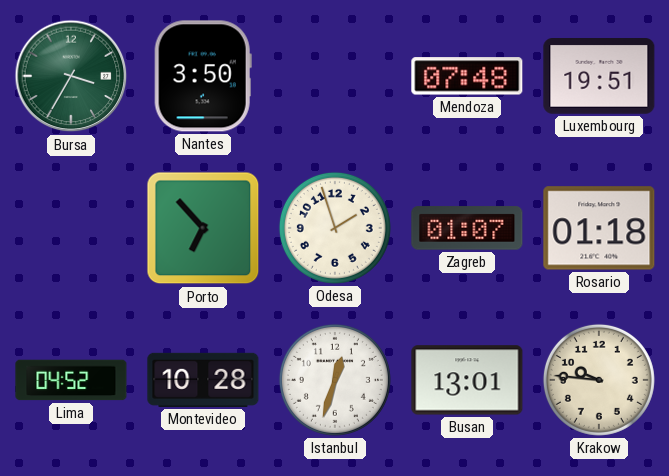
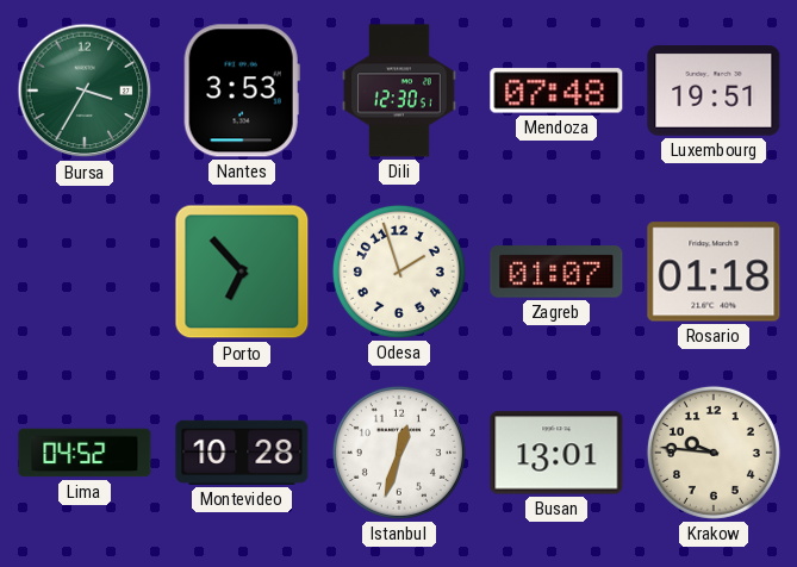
Nantes: 3:50 -> 3:53 (242, 91)
Dili: none -> 12:30 (399, 91)
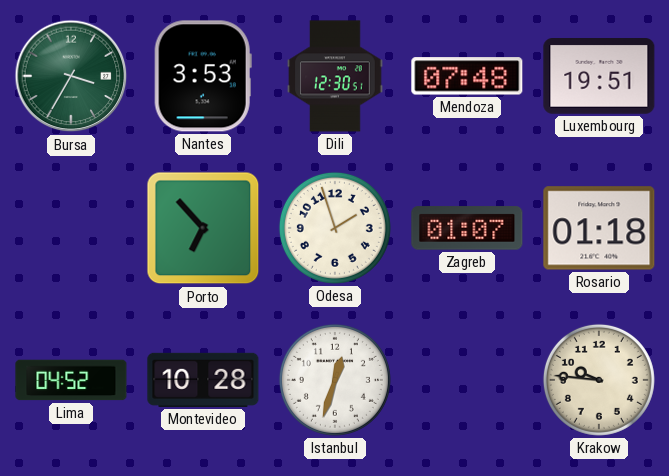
Busan: 13:01 -> none (556, 453)
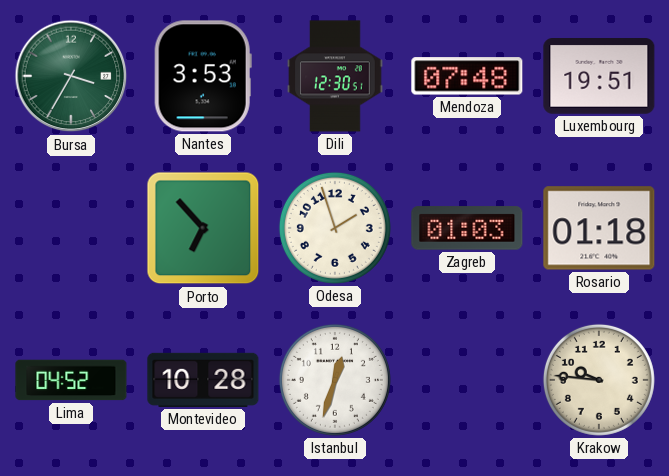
Zagreb: 01:07 -> 01:03 (467, 228)
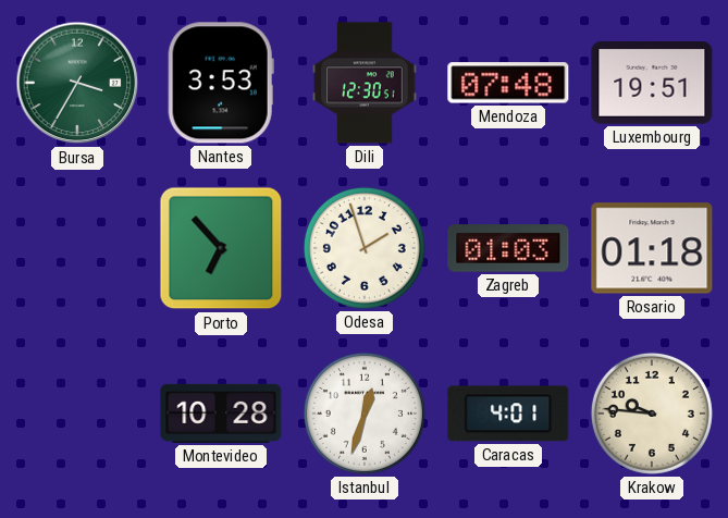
Lima: 04:52 -> none (71, 380)
Caracas: none -> 4:01 (508, 414)
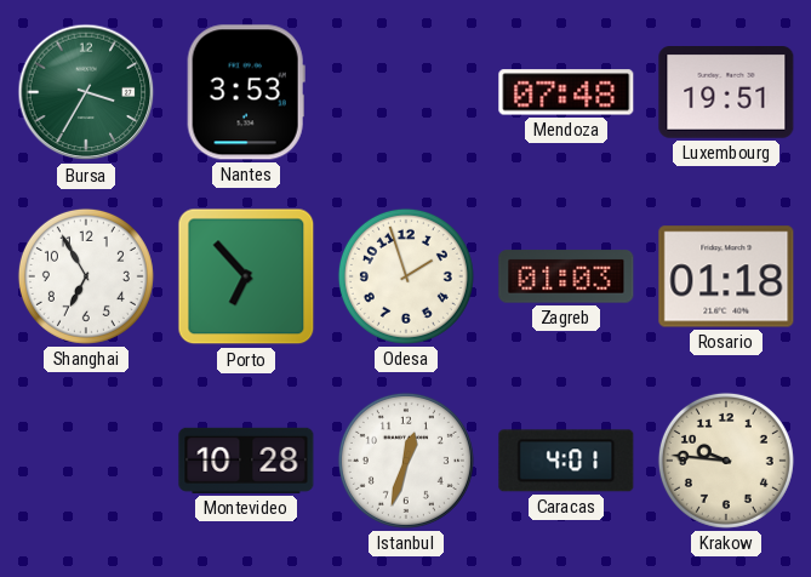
Dili: 12:30 -> none (365, 83)
Shanghai: none -> 6:55 (86, 276)
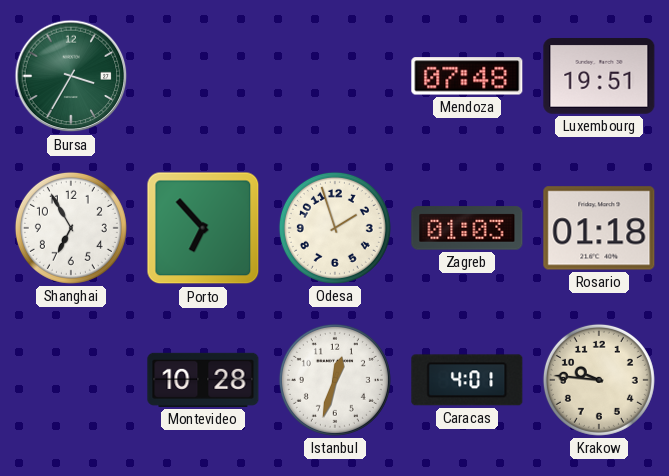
Nantes: 3:53 -> none (246, 92)
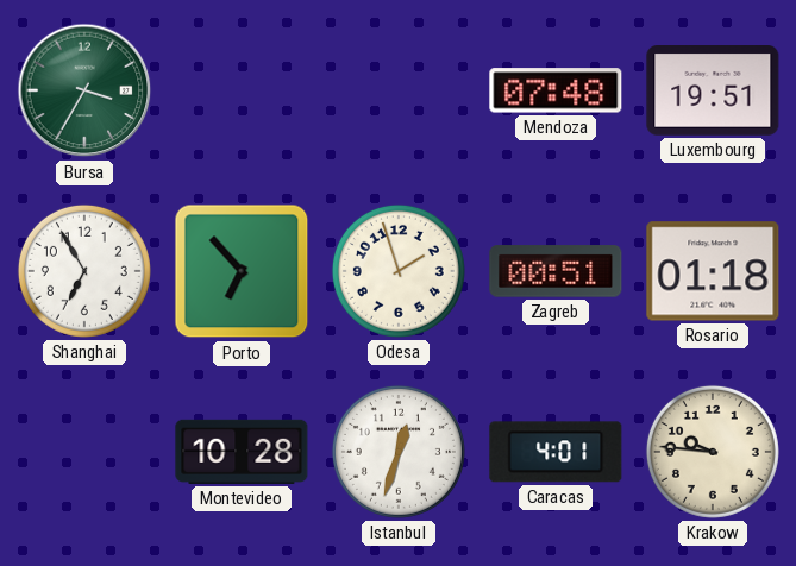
Zagreb: 01:03 -> 00:51 (556, 271)
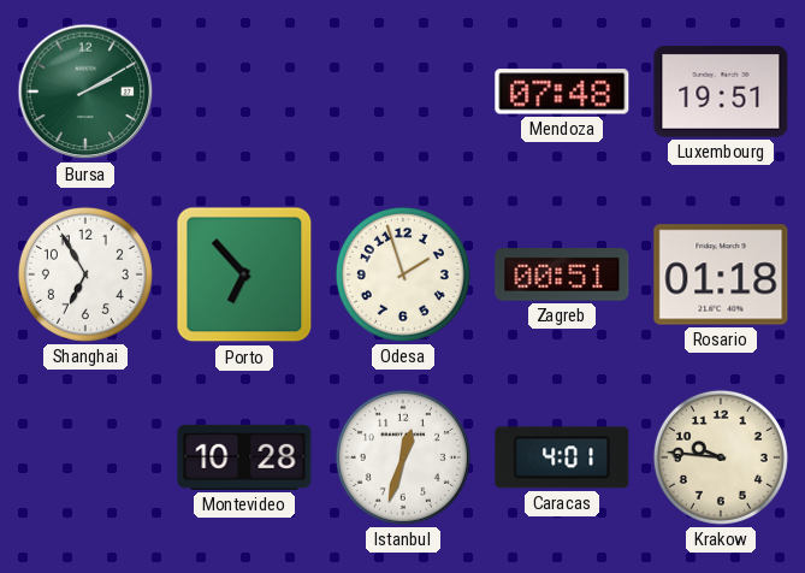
Bursa: 3:35 -> 2:10 (85, 91)
